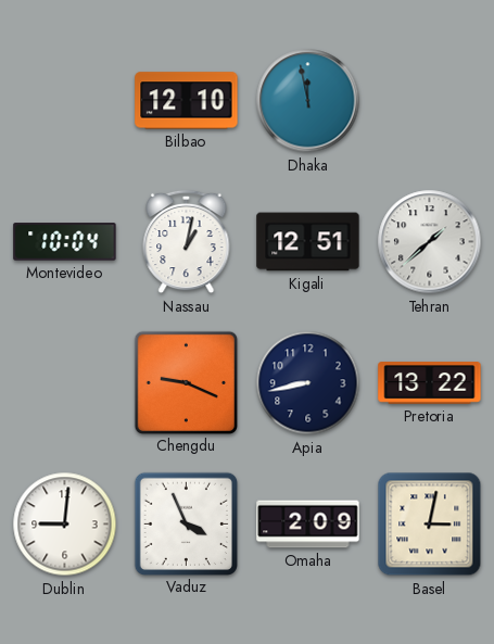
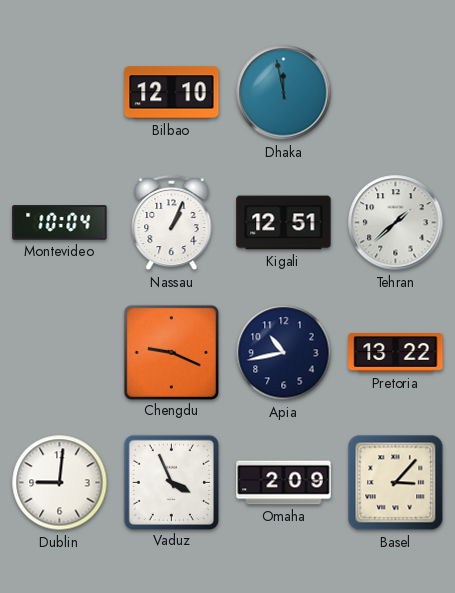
Nassau: 1:02 -> 1:04 (172, 223)
Apia: 8:43 -> 10:43 (284, 353)
Basel: 3:02 -> 3:07 (396, 483)
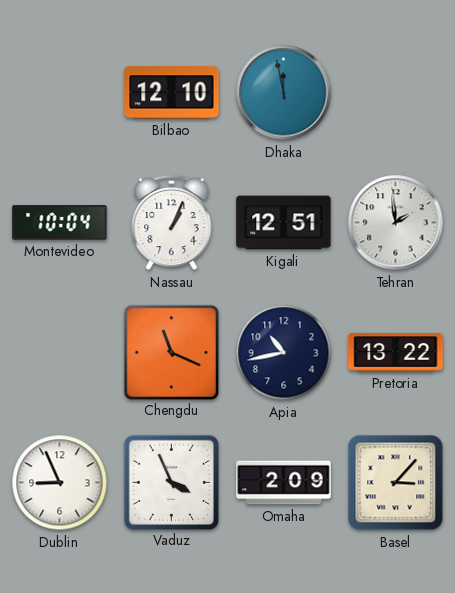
Tehran: 1:38 -> 1:59 (396, 223)
Chengdu: 9:19 -> 11:19 (171, 352)
Dublin: 9:01 -> 8:56 (60, 483)
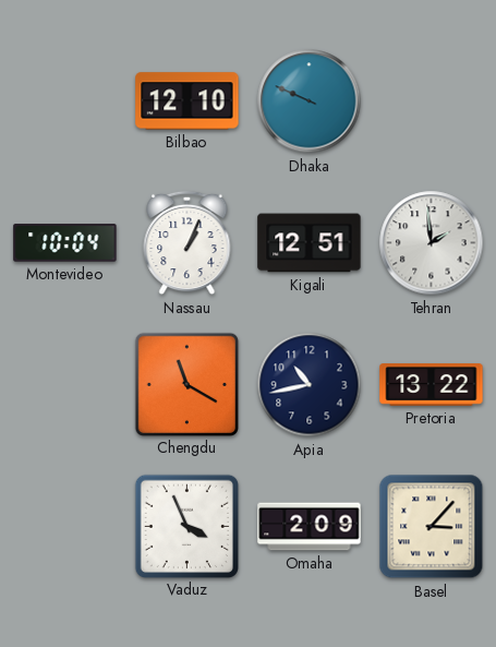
Dhaka: 11:58 -> 9:49 (310, 101)
Chengdu: 11:19 -> 11:20 (186, 384)
Dublin: 8:56 -> none (60, 483)
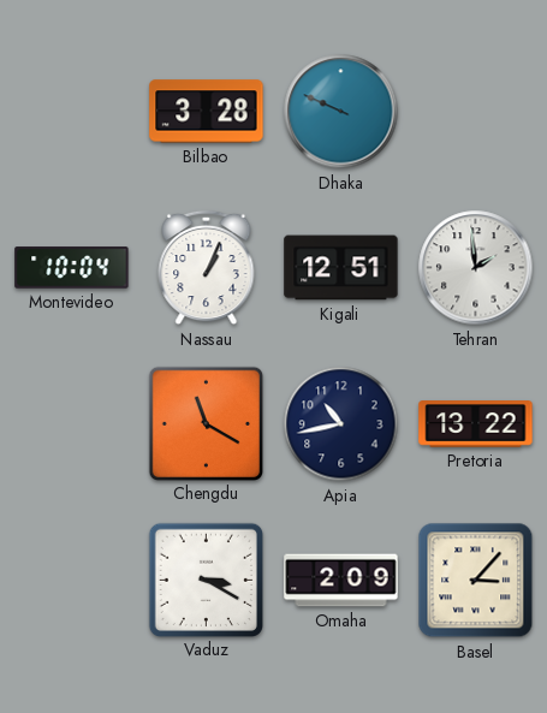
Bilbao: 12:10 -> 3:28 (207, 112)
Vaduz: 3:56 -> 3:20 (206, 580)
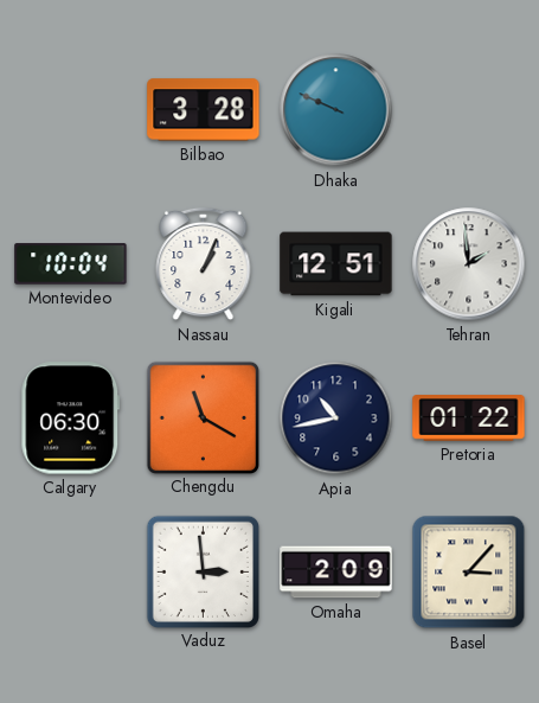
Calgary: none -> 06:30 (71, 418)
Pretoria: 13:22 -> 01:22 (469, 418)
Vaduz: 3:20 -> 2:59 (203, 571)
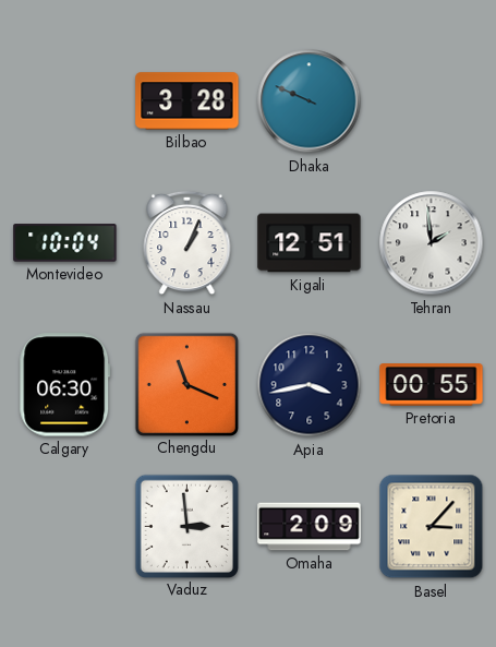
Chengdu: 11:20 -> 11:19 (186, 384)
Apia: 10:43 -> 3:43 (310, 385)
Pretoria: 01:22 -> 00:55 (432, 385)
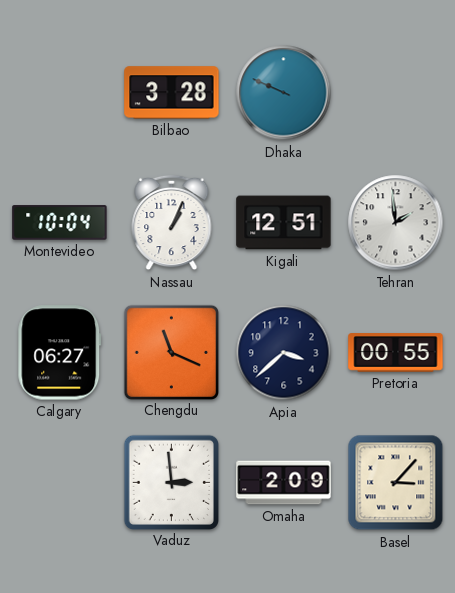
Calgary: 06:30 -> 06:27 (60, 353)
Apia: 3:43 -> 3:38 (284, 353)
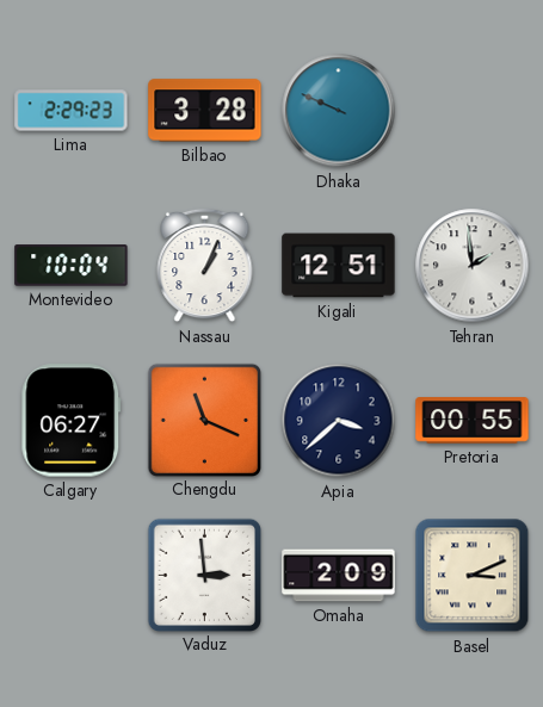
Lima: none -> 2:29 (72, 111)
Basel: 3:07 -> 3:11 (473, 576)
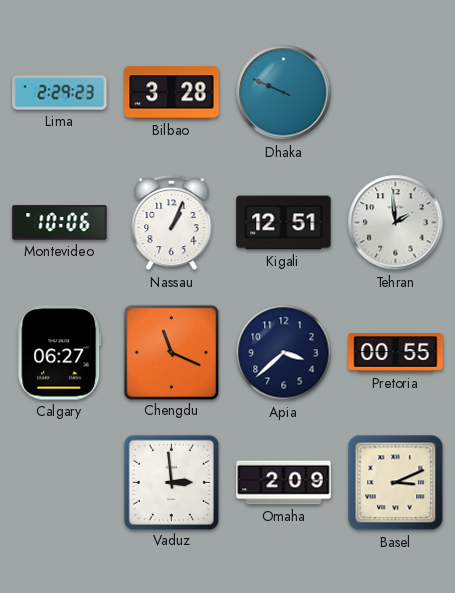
Montevideo: 10:04 -> 10:06 (60, 223)
